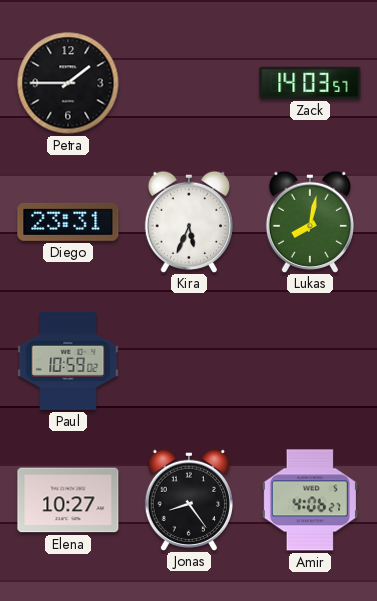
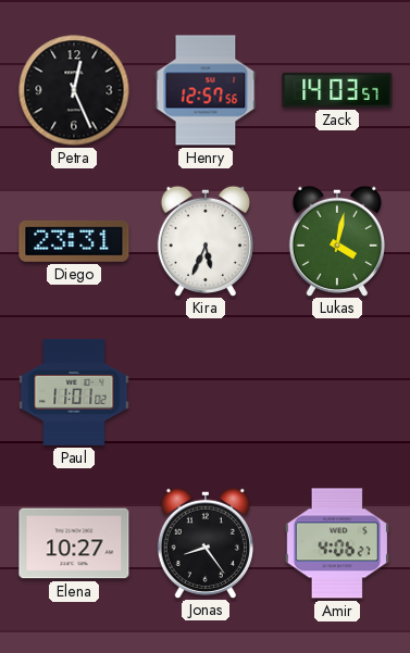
Petra: 1:45 -> 12:26 (74, 90)
Henry: none -> 12:57 (206, 90)
Lukas: 8:02 -> 4:02 (337, 240)
Paul: 10:59 -> 11:01 (74, 392)
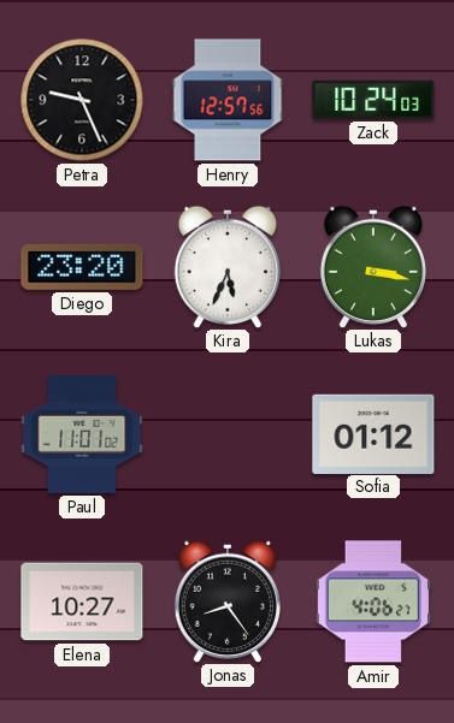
Petra: 12:26 -> 9:26 (82, 100)
Zack: 14:03 -> 10:24 (373, 100)
Diego: 23:31 -> 23:20 (82, 267)
Lukas: 4:02 -> 3:17 (373, 266)
Sofia: none -> 01:12 (373, 433)
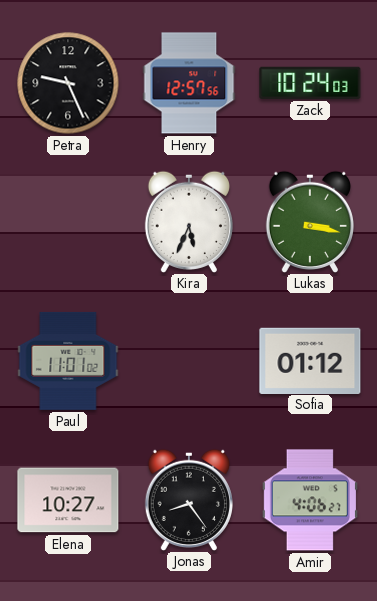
Diego: 23:20 -> none (82, 267)
